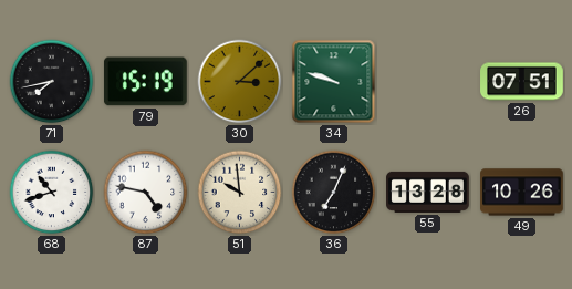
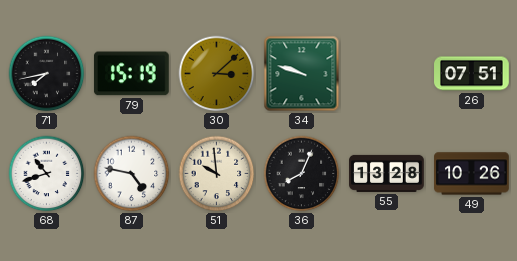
36: 7:04 -> 8:04 (302, 174)
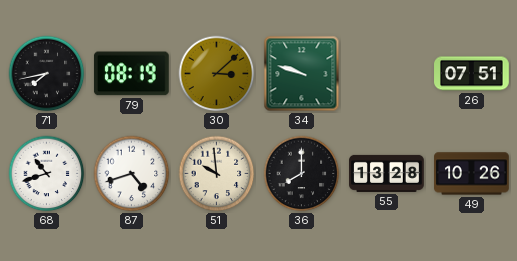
79: 15:19 -> 08:19 (131, 74)
87: 4:47 -> 4:42 (132, 174)
36: 8:04 -> 8:00 (302, 174)
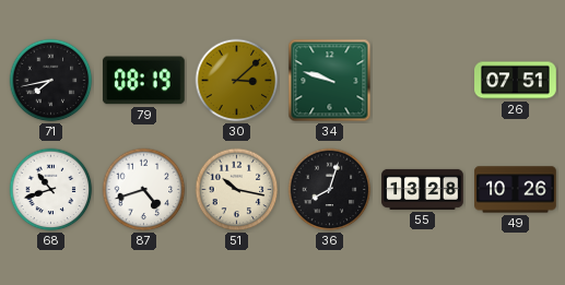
51: 9:59 -> 10:17 (237, 190)
36: 8:00 -> 8:03 (330, 190)
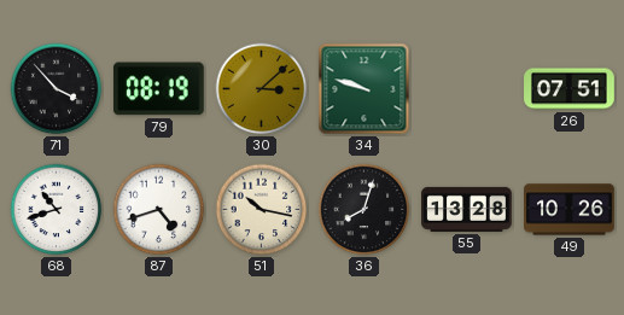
71: 7:43 -> 3:53 (57, 89)
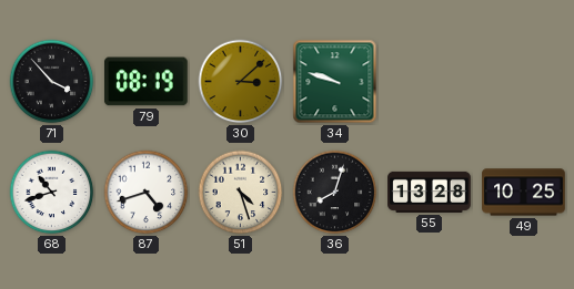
26: 07:51 -> none (570, 89)
51: 10:17 -> 4:27 (241, 193)
49: 10:26 -> 10:25 (524, 193)
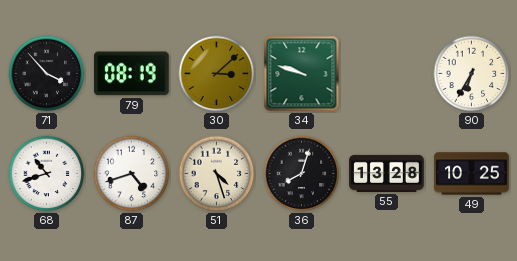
90: none -> 6:35 (472, 74)
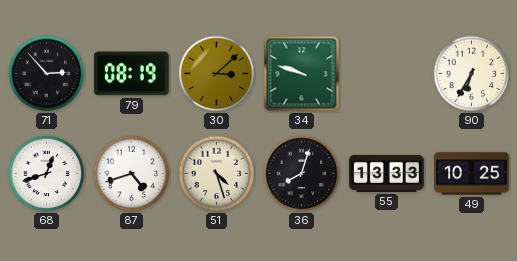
71: 3:53 -> 2:53 (47, 74)
68: 10:42 -> 12:42 (47, 174)
55: 13:28 -> 13:33 (387, 173)
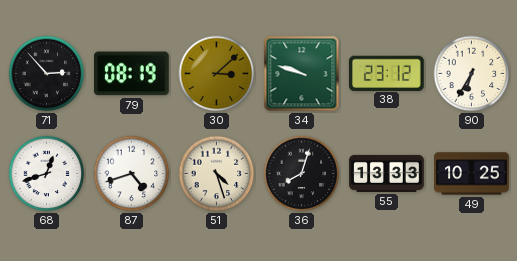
38: none -> 23:12 (386, 73)
